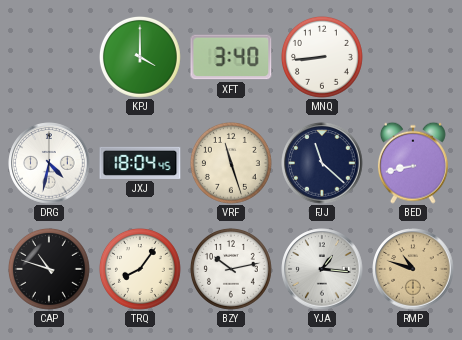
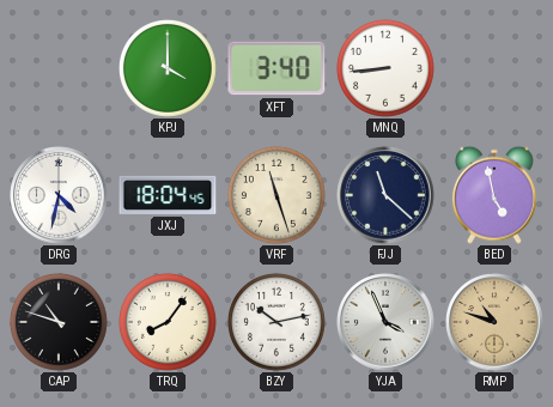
BED: 8:43 -> 4:58 (494, 195)
YJA: 1:16 -> 3:56 (385, 322)
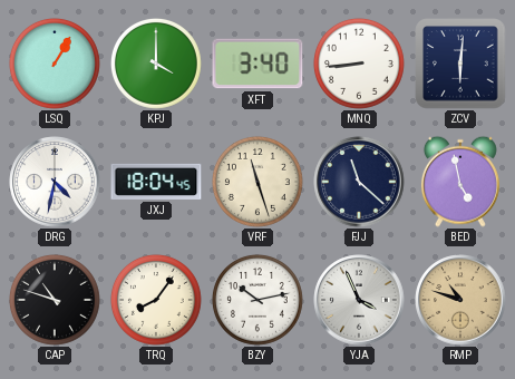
LSQ: none -> 1:05 (55, 64)
ZCV: none -> 6:01 (460, 64)
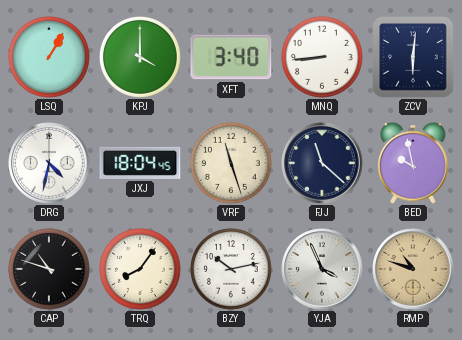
BED: 4:58 -> 9:58 (413, 163)
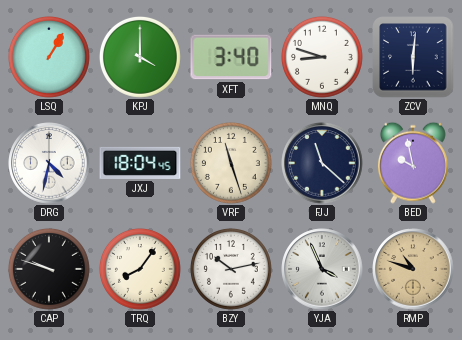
MNQ: 8:44 -> 8:48 (322, 57)
CAP: 10:48 -> 9:48 (49, 269)
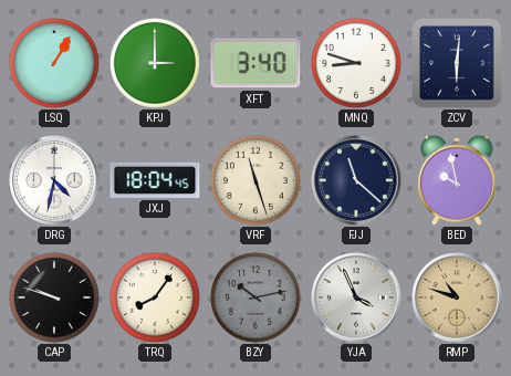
KPJ: 4:00 -> 3:00 (155, 63)
BZY dial: white -> grey (255, 297)
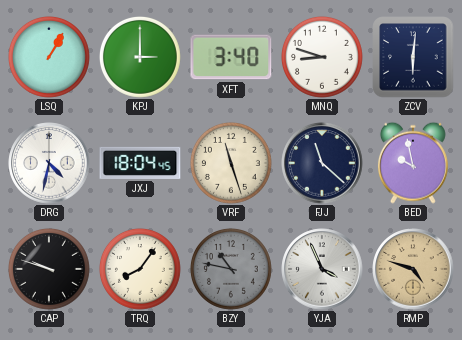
BZY: 10:13 -> 10:47 (231, 269)
RMP: 10:48 -> 4:48 (413, 269)
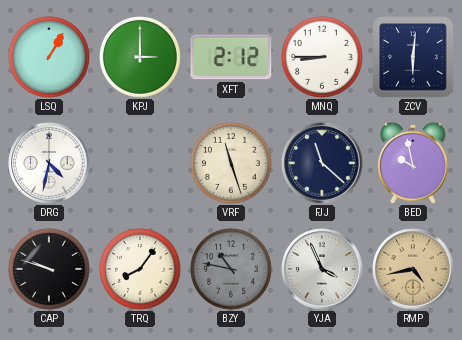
XFT: 3:40 -> 2:12 (231, 57)
MNQ: 8:48 -> 8:45 (322, 57)
JXJ: 18:04 -> none (140, 163)
RMP: 4:48 -> 4:43 (413, 269)
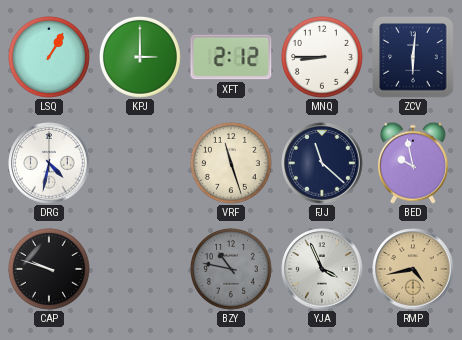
TRQ: 8:06 -> none (140, 269)
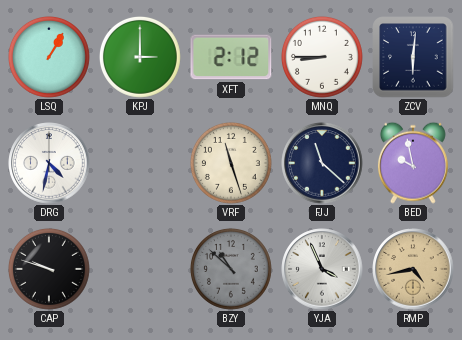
BZY: 10:47 -> 10:52 (231, 269)
